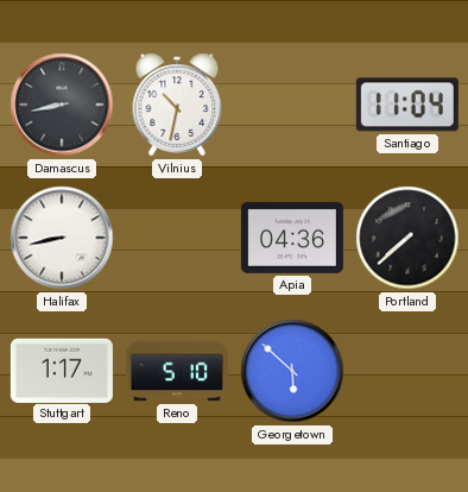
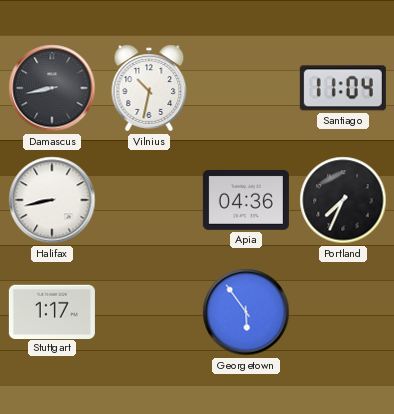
Portland: 7:38 -> 7:34 (343, 200)
Reno: 5:10 -> none (177, 371)
Georgetown: 5:52 -> 5:54 (246, 312)
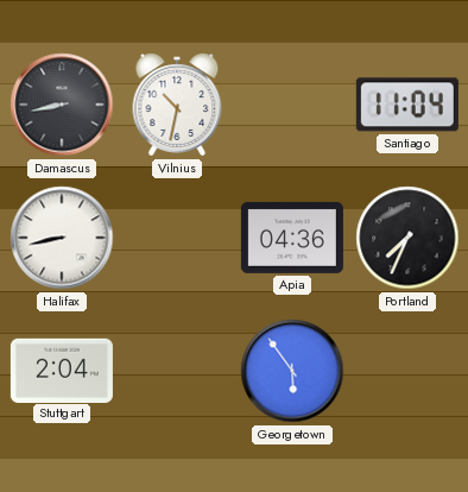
Stuttgart: 1:17 -> 2:04 (62, 370)
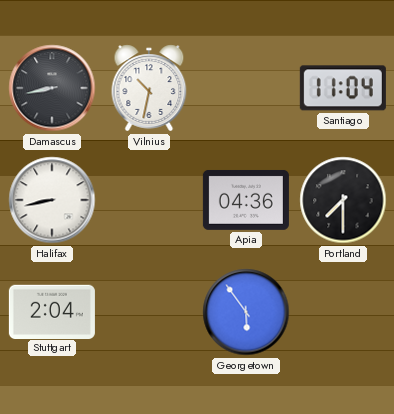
Portland: 7:34 -> 7:30 (343, 200)
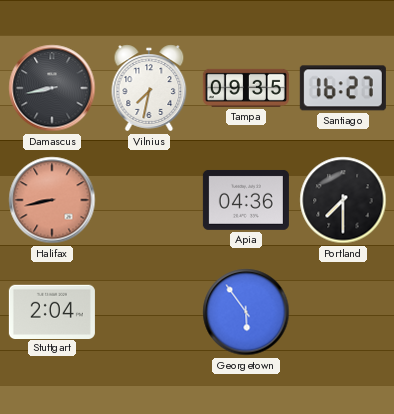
Vilnius: 10:32 -> 7:32 (149, 88)
Tampa: none -> 09:35 (246, 88)
Santiago: 11:04 -> 16:27 (343, 88)
Halifax dial: white -> salmon (52, 200)
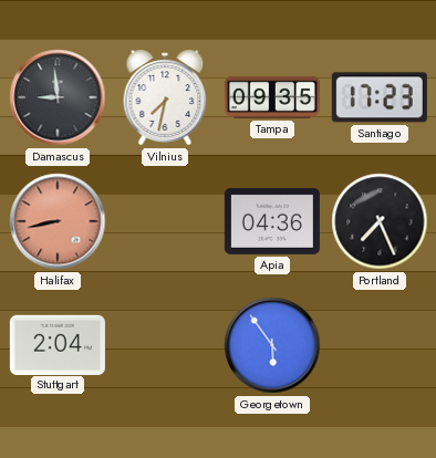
Damascus: 8:43 -> 8:59 (58, 97)
Santiago: 16:27 -> 17:23 (380, 97)
Portland: 7:30 -> 7:26 (380, 221)
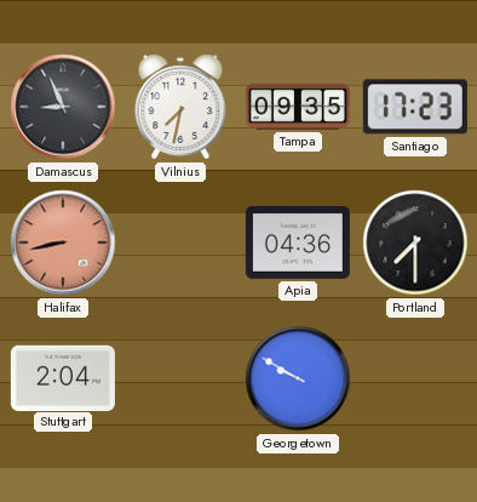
Damascus: 8:59 -> 8:56 (63, 107)
Portland: 7:26 -> 7:30 (415, 243)
Georgetown: 5:54 -> 9:50 (298, 378)
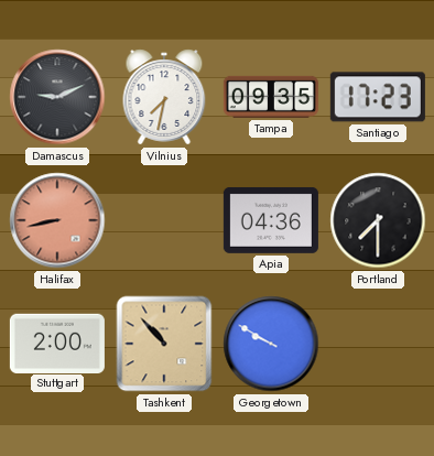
Damascus: 8:56 -> 9:11 (57, 97)
Stuttgart: 2:04 -> 2:00 (57, 343)
Tashkent: none -> 10:53 (164, 344)
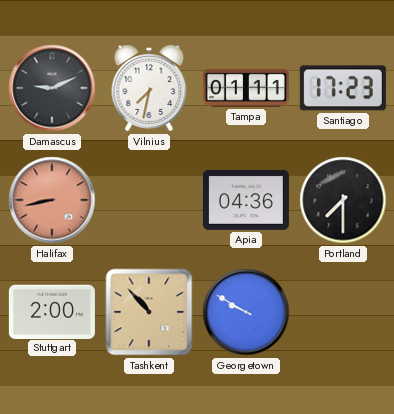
Tampa: 09:35 -> 01:11 (246, 88)
